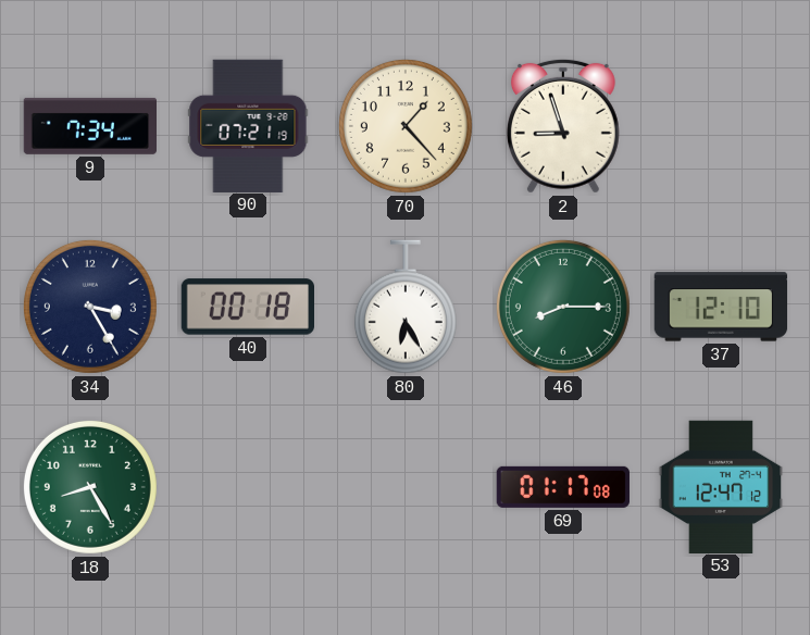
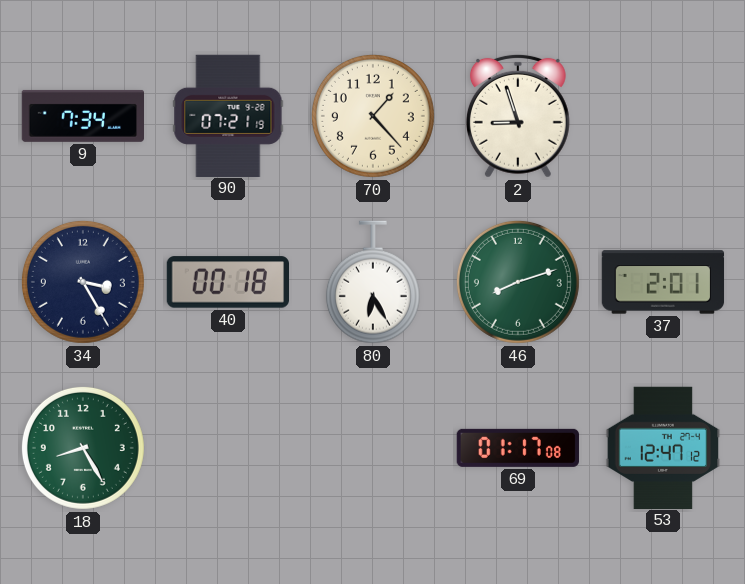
46: 8:15 -> 8:12 (518, 282)
37: 12:10 -> 2:01 (663, 282)
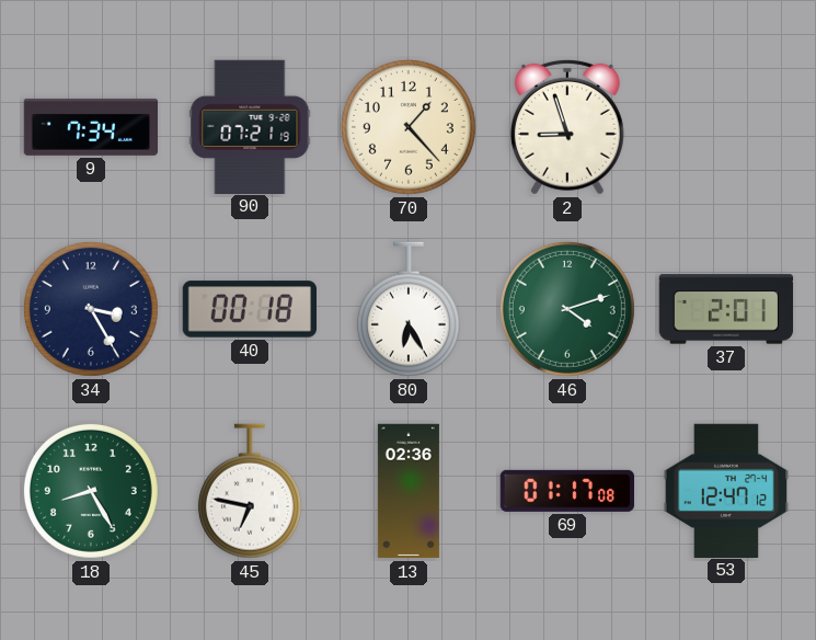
46: 8:12 -> 4:12 (567, 309)
45: none -> 6:47 (250, 491)
13: none -> 02:36 (409, 491)
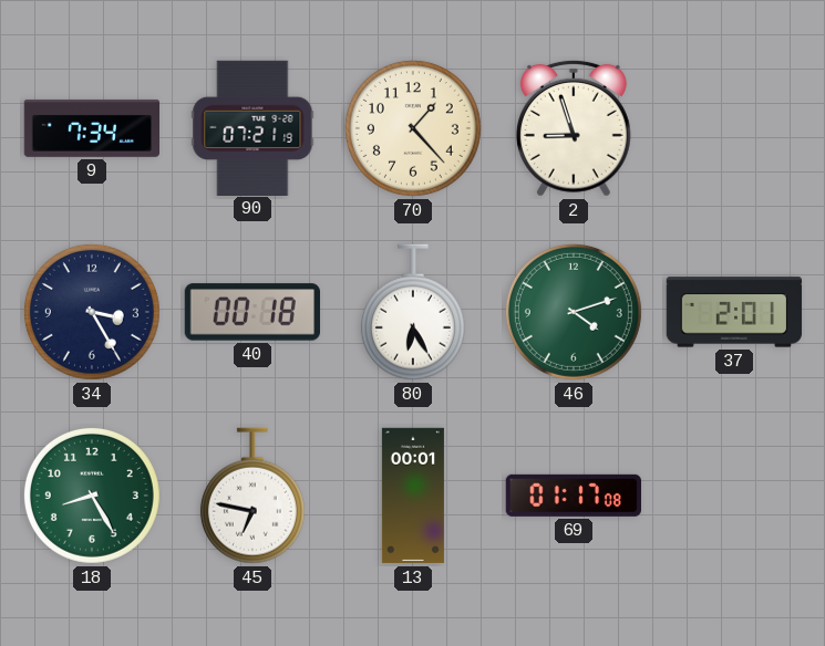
13: 02:36 -> 00:01 (413, 496)
53: 12:47 -> none (726, 490)
